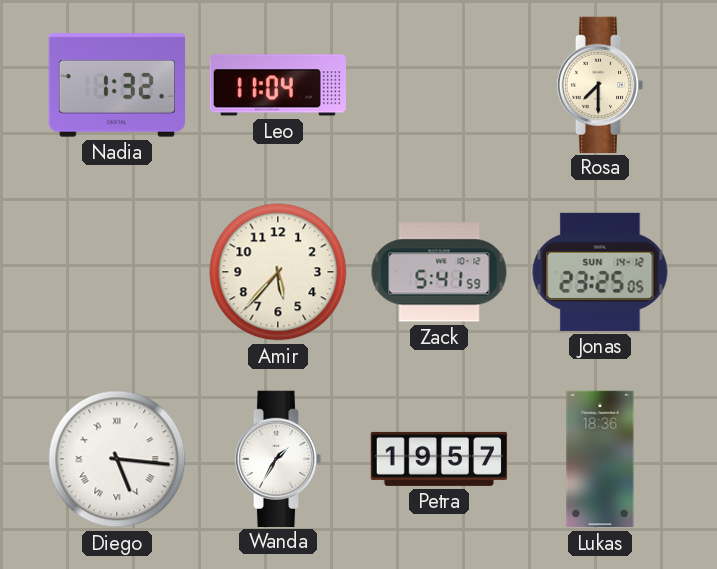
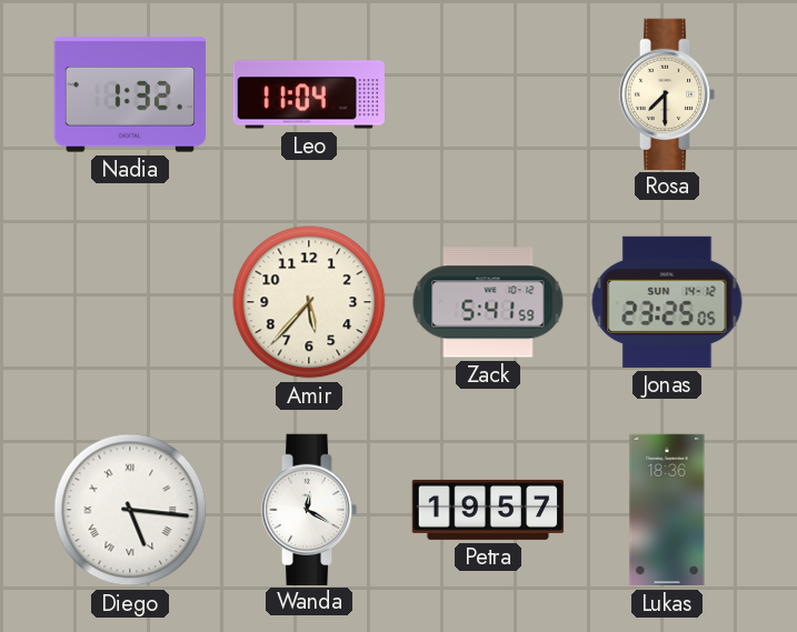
Wanda: 1:35 -> 12:20 (309, 509)
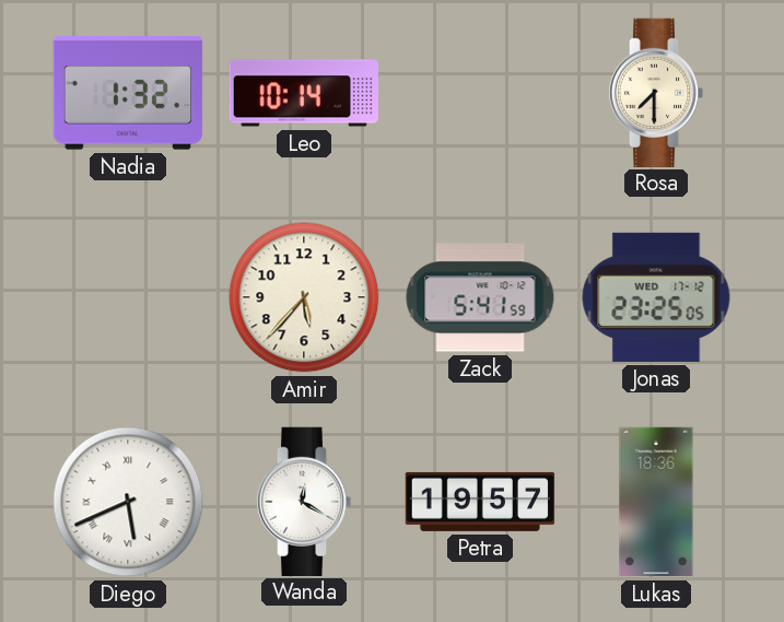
Leo: 11:04 -> 10:14 (303, 93)
Jonas date: SUN 14-12 -> WED 17-12 (656, 297)
Diego: 5:16 -> 5:41 (128, 502)
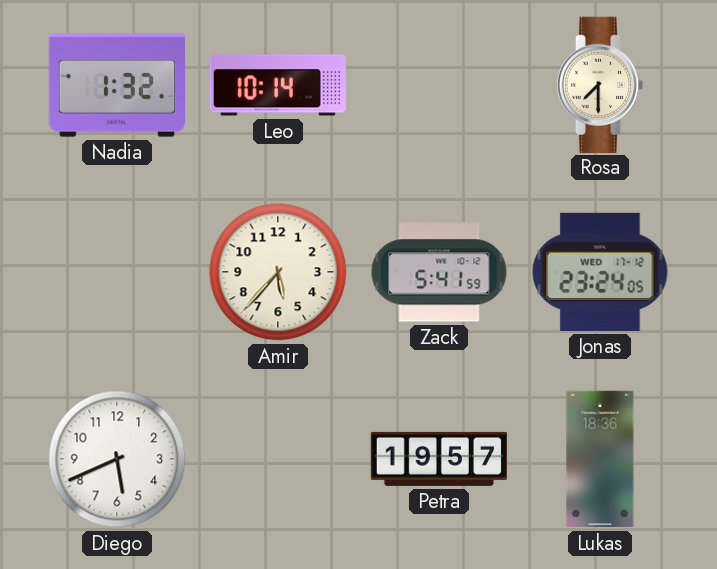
Jonas: 23:25 -> 23:24 (600, 272)
Diego numerals: Roman -> Arabic (117, 459)
Wanda: 12:20 -> none (304, 501)
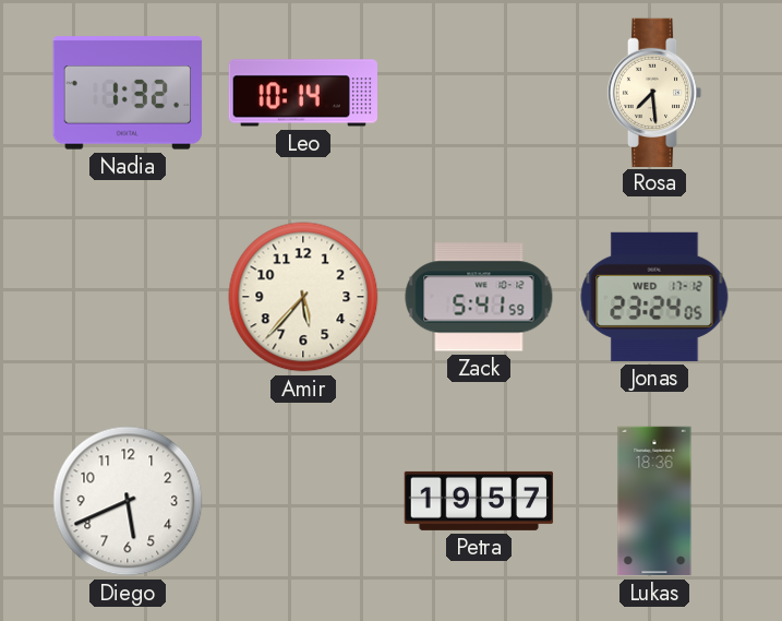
Rosa: 7:30 -> 7:29 (654, 92)
